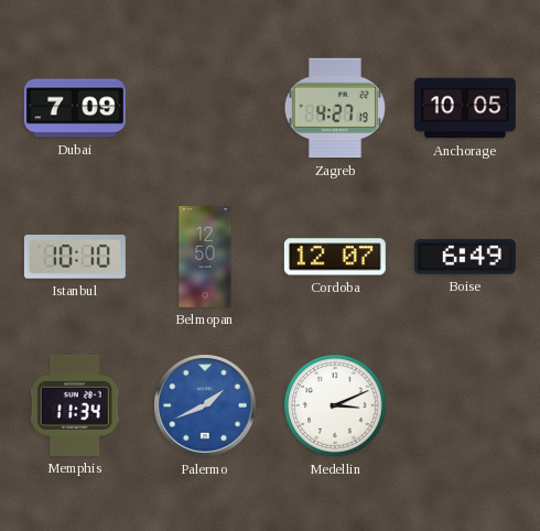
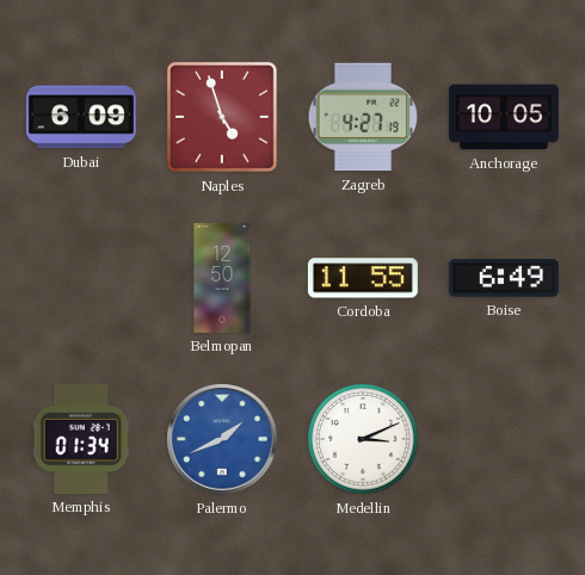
Dubai: 7:09 -> 6:09 (81, 117)
Naples: none -> 4:57 (222, 117)
Istanbul: 10:10 -> none (75, 257)
Cordoba: 12:07 -> 11:55 (363, 278)
Memphis: 11:34 -> 01:34 (81, 439)
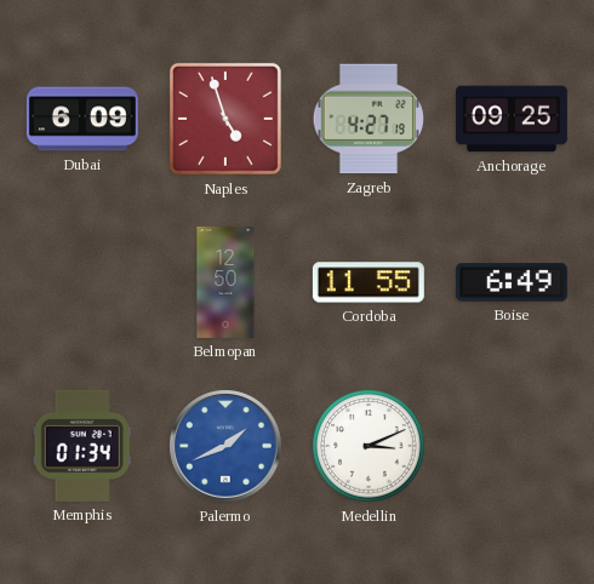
Anchorage: 10:05 -> 09:25 (512, 119)
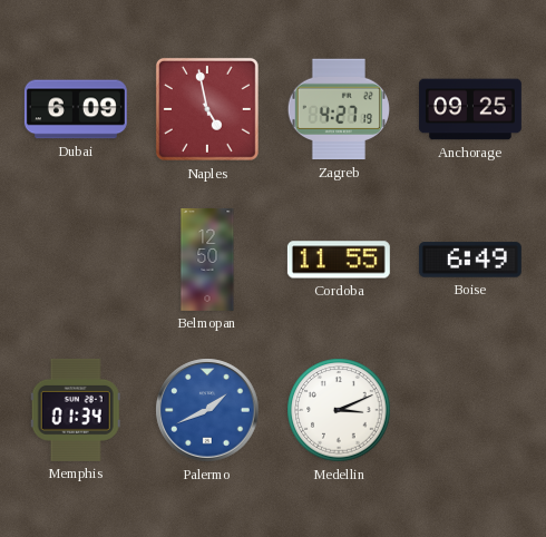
Naples: 4:57 -> 4:58 (207, 109)
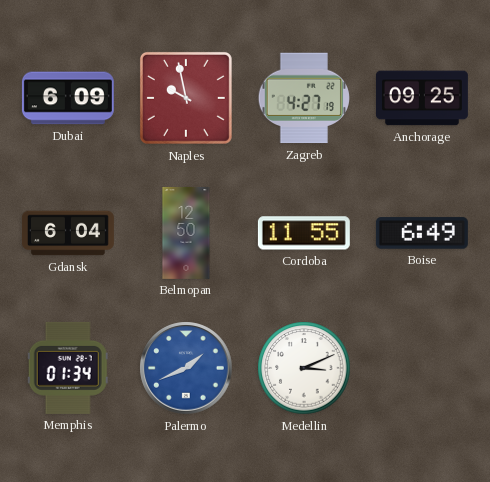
Naples: 4:58 -> 9:58 (186, 98)
Gdansk: none -> 6:04 (68, 233)
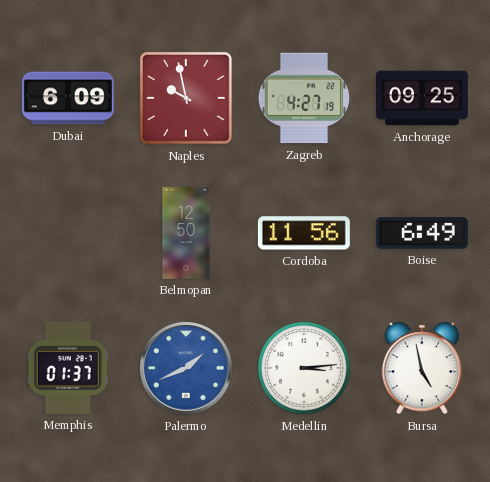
Gdansk: 6:04 -> none (68, 233)
Cordoba: 11:55 -> 11:56 (304, 233)
Memphis: 01:34 -> 01:37 (68, 368)
Medellin: 3:11 -> 3:14 (304, 368)
Bursa: none -> 4:58 (421, 368)
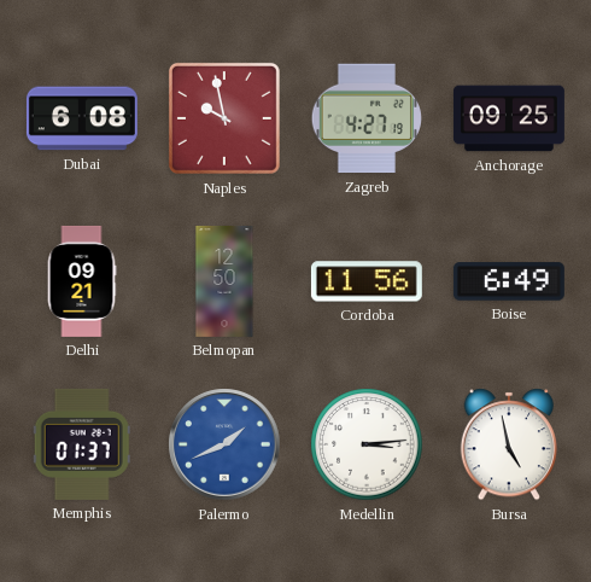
Dubai: 6:09 -> 6:08 (82, 118)
Delhi: none -> 09:21 (82, 281)
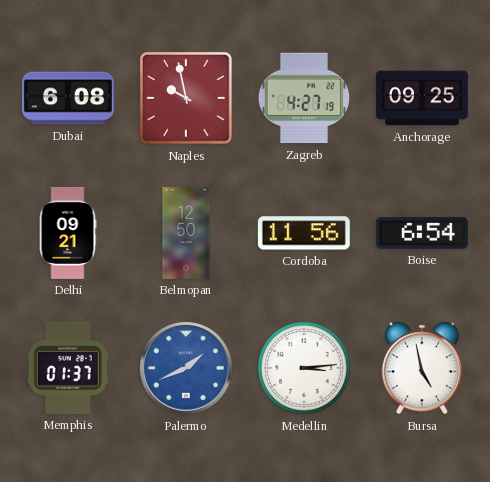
Boise: 6:49 -> 6:54 (422, 233)
